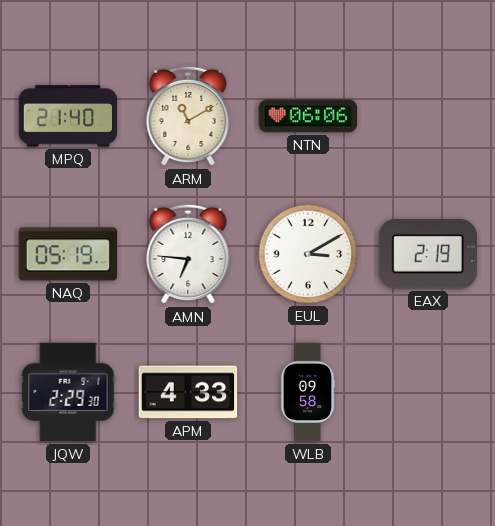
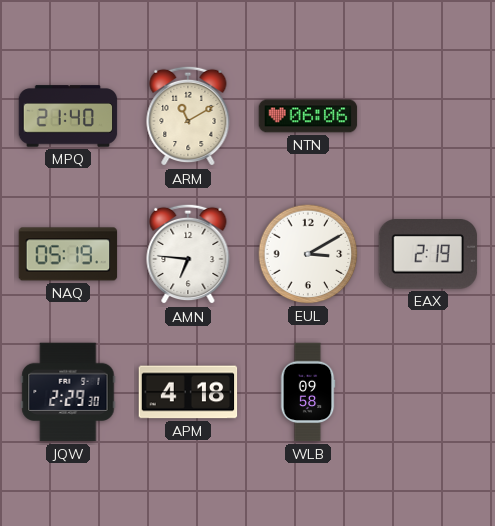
APM: 4:33 -> 4:18 (188, 392)
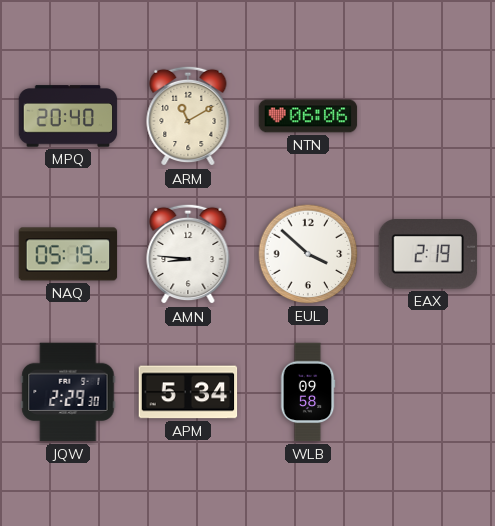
MPQ: 21:40 -> 20:40 (68, 116)
AMN: 6:46 -> 8:46 (188, 254)
EUL: 3:10 -> 3:52 (308, 254)
APM: 4:18 -> 5:34 (188, 392)
